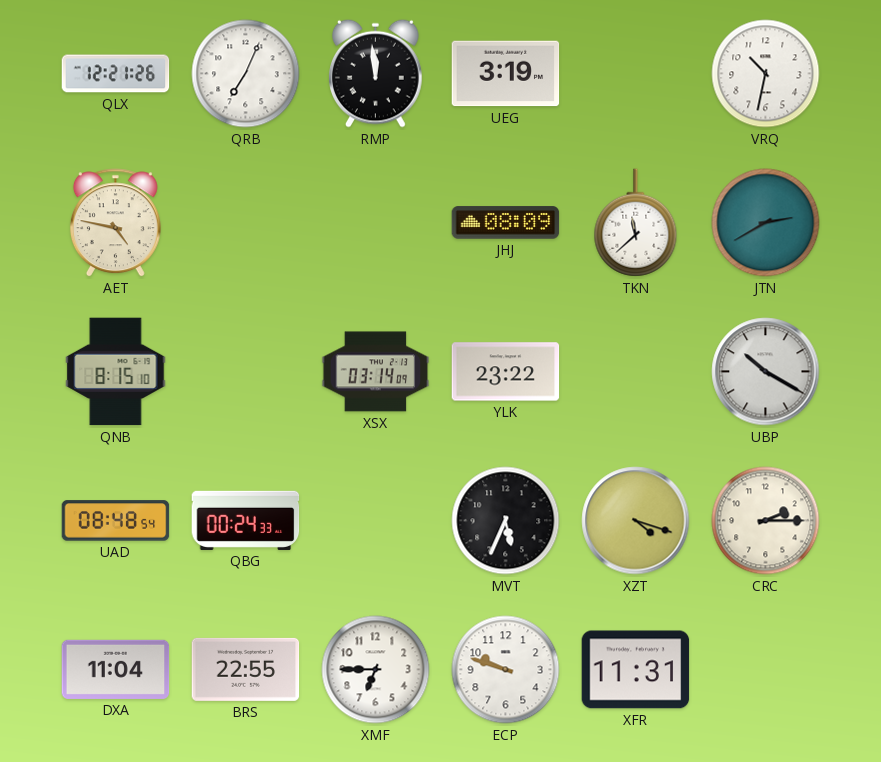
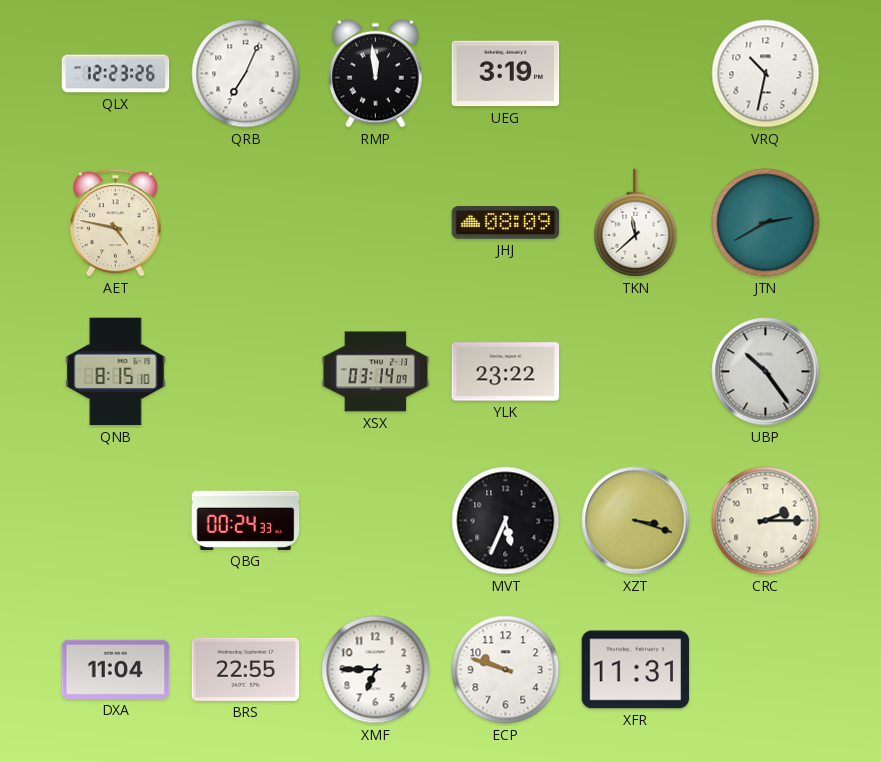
QLX: 12:21 -> 12:23 (116, 74)
UBP: 10:20 -> 10:24 (766, 372)
UAD: 08:48 -> none (116, 521)
XZT: 4:18 -> 3:18 (636, 521)
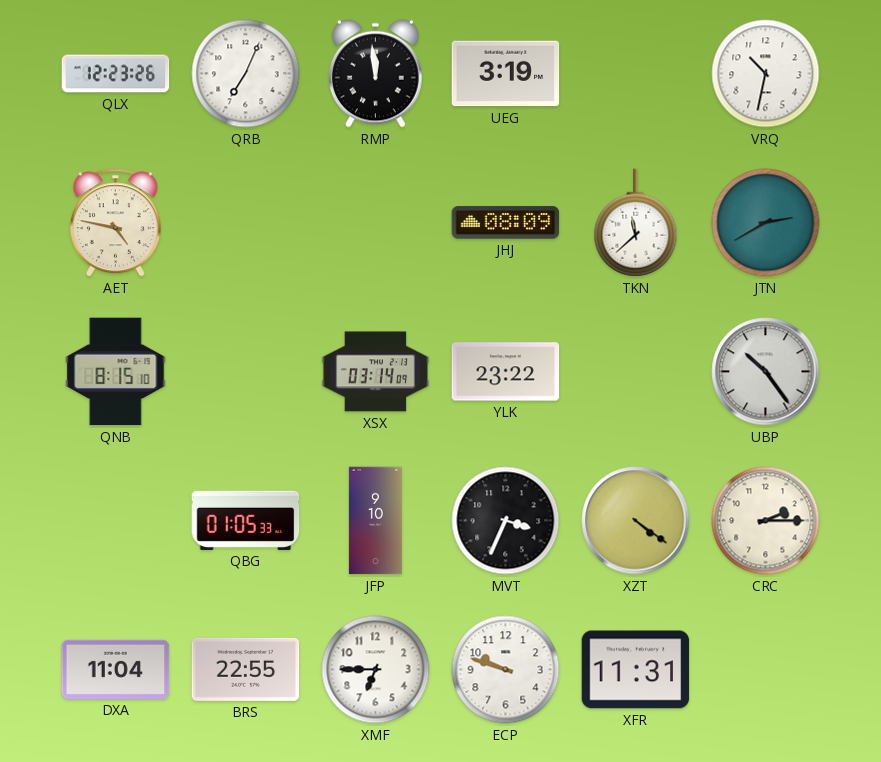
QBG: 00:24 -> 01:05 (246, 520)
JFP: none -> 9:10 (375, 521)
MVT: 5:34 -> 3:34 (506, 521)
XZT: 3:18 -> 4:21 (636, 521)
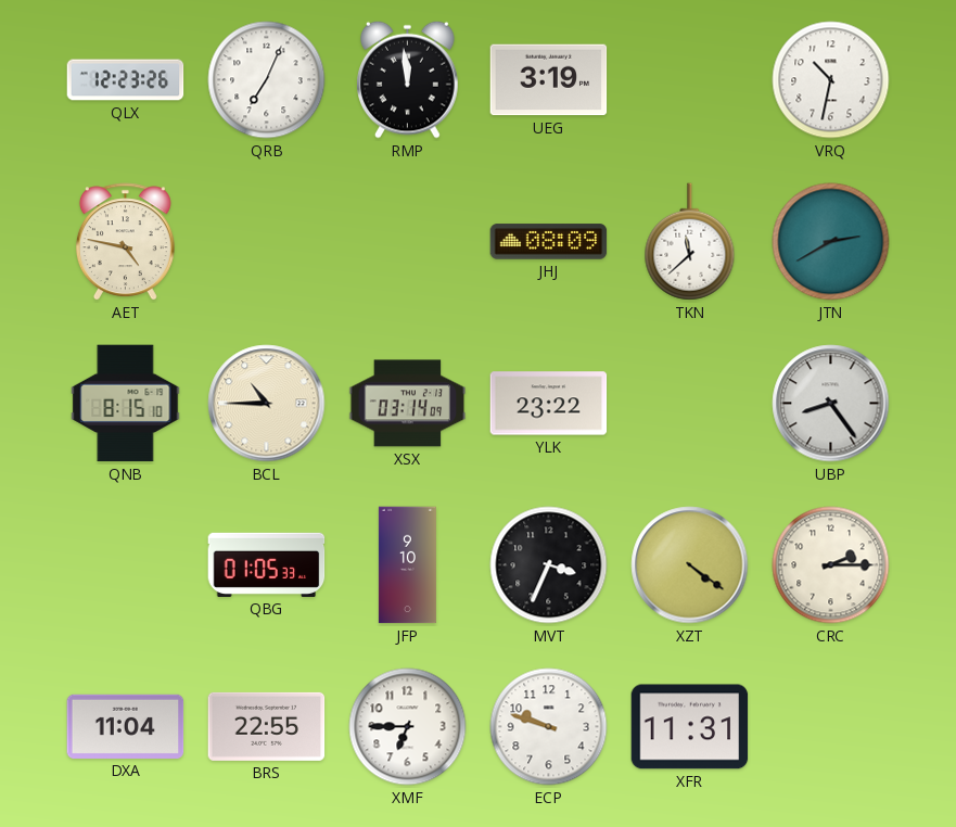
BCL: none -> 10:45 (267, 404)
UBP: 10:24 -> 8:24 (831, 404)
